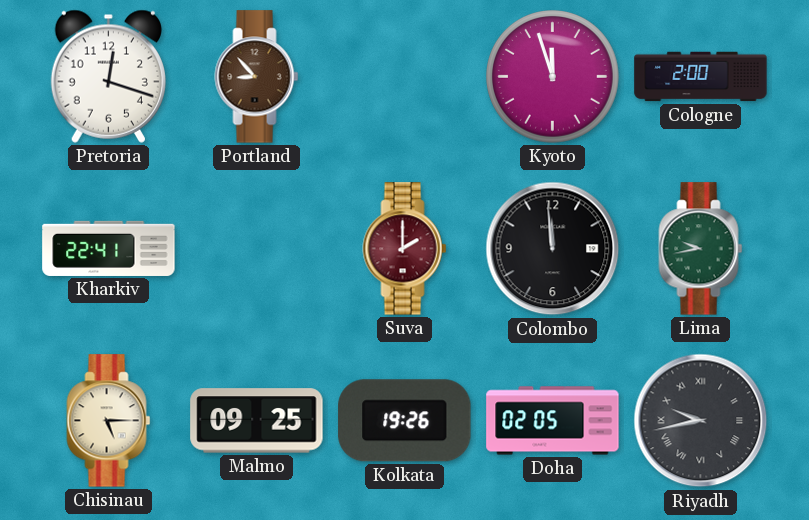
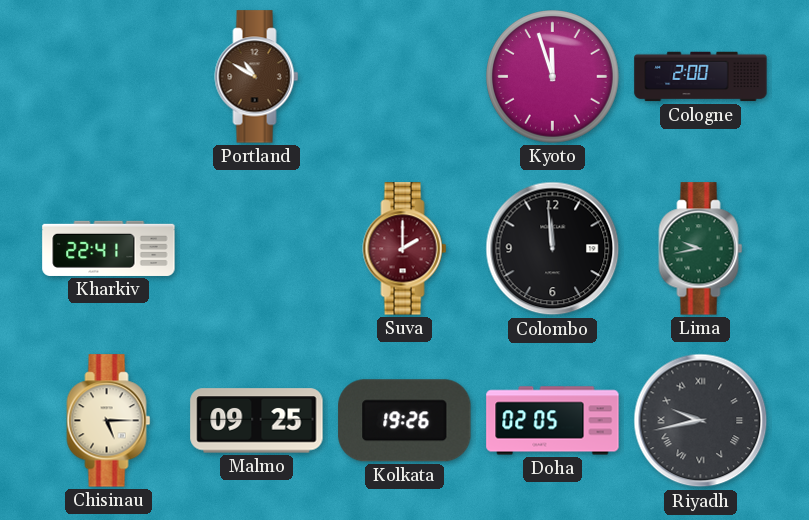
Pretoria: 12:18 -> none (108, 76)
Portland: 8:53 -> 10:50 (257, 77)
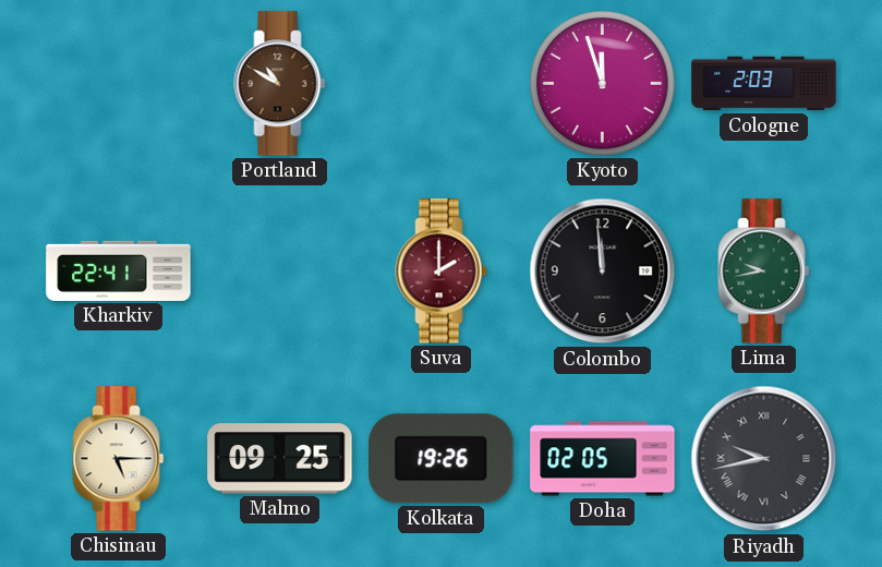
Cologne: 2:00 -> 2:03 (764, 84)
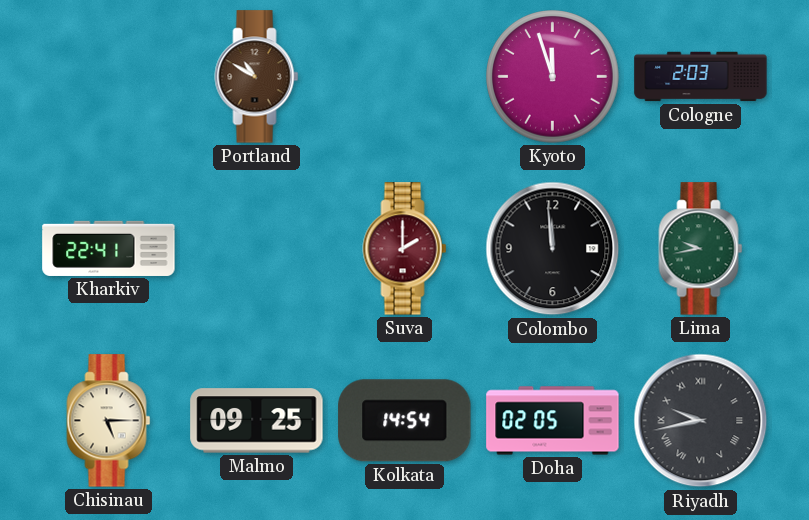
Kolkata: 19:26 -> 14:54 (405, 421)
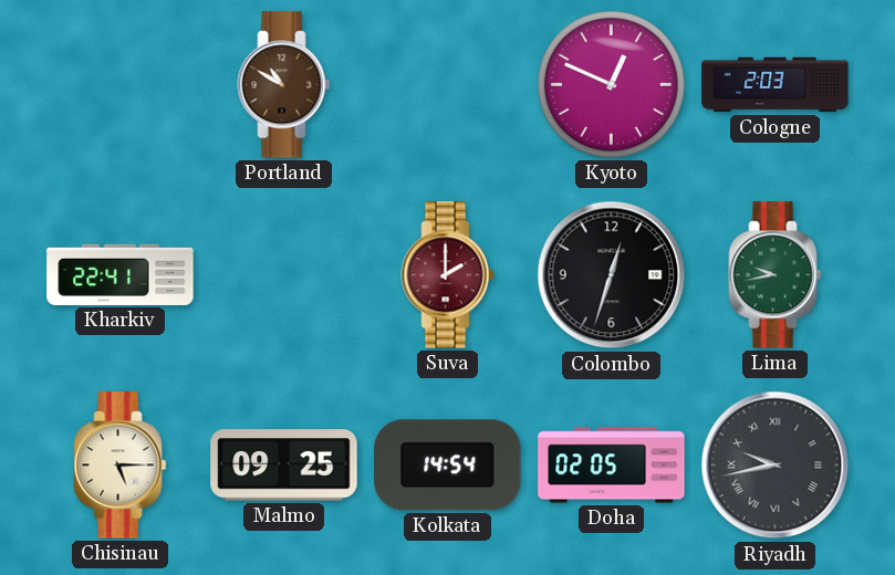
Kyoto: 11:57 -> 12:49 (612, 85)
Colombo: 11:59 -> 12:33 (612, 275)
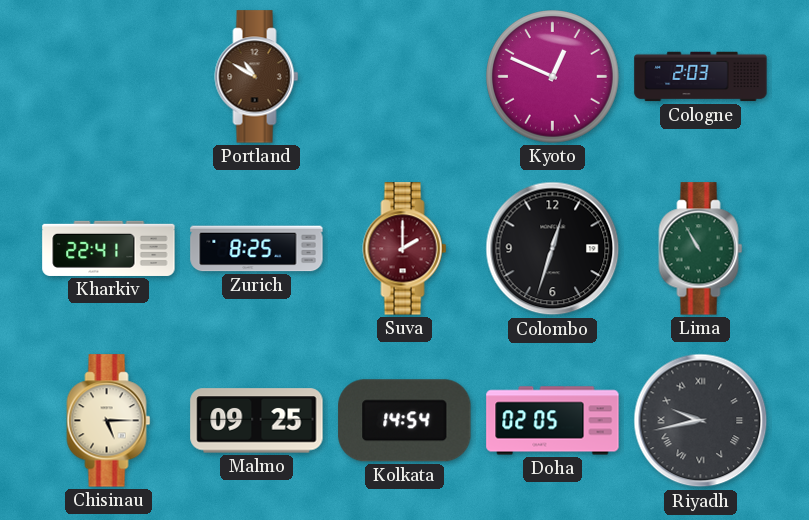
Zurich: none -> 8:25 (257, 249)
Lima: 9:43 -> 10:55 (701, 249)
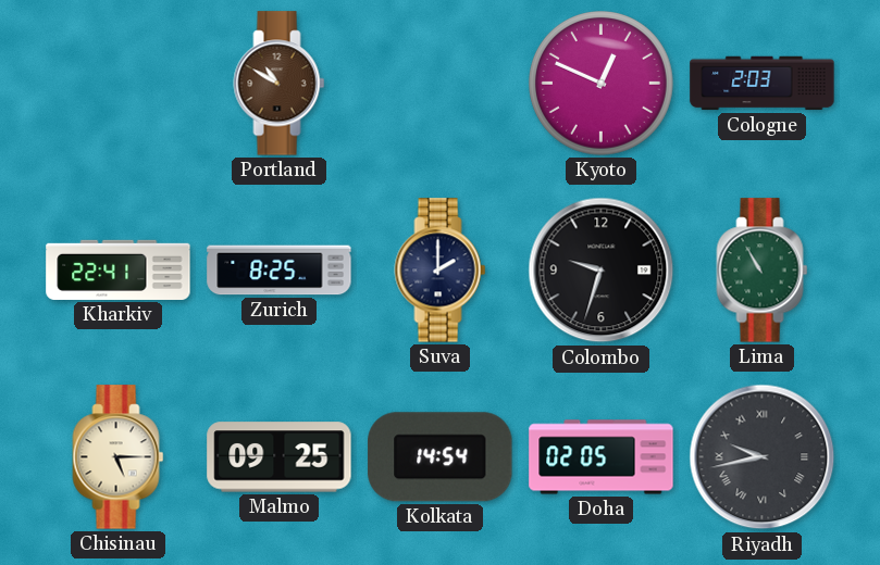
Suva dial: burgundy -> navy (441, 271)
Colombo: 12:33 -> 9:33 (602, 271)
